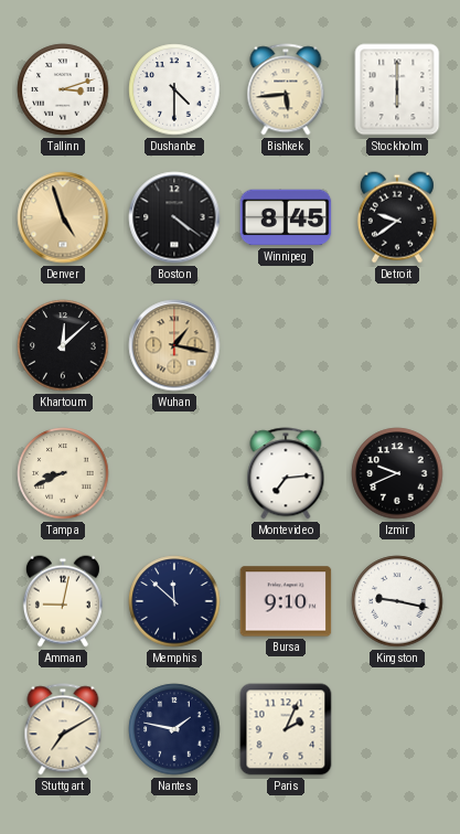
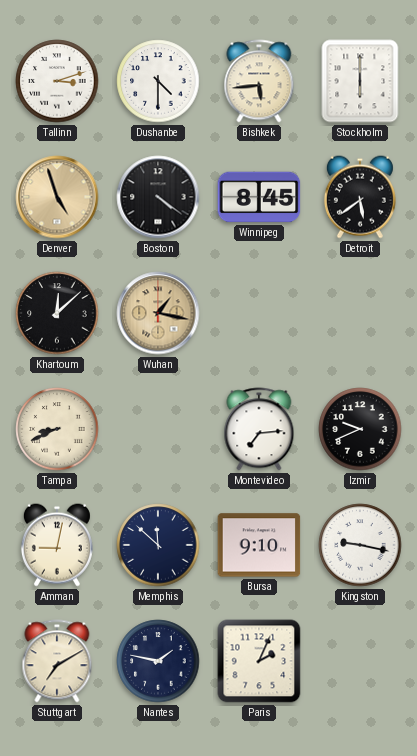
Detroit: 9:39 -> 5:39 (360, 197)
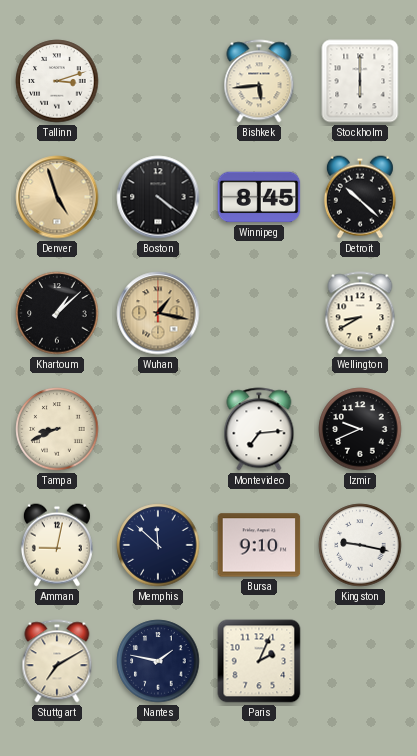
Dushanbe: 4:30 -> none (158, 81)
Detroit: 5:39 -> 10:22 (360, 197)
Khartoum: 12:08 -> 1:08 (57, 313)
Wellington: none -> 8:40 (360, 313)
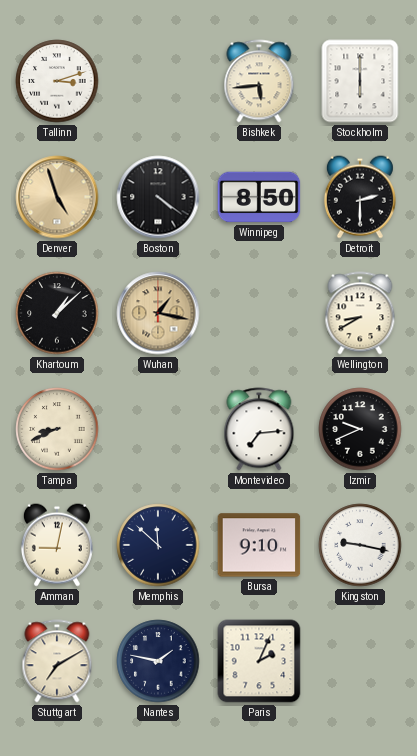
Winnipeg: 8:45 -> 8:50 (259, 197)
Detroit: 10:22 -> 2:30 (360, 197)
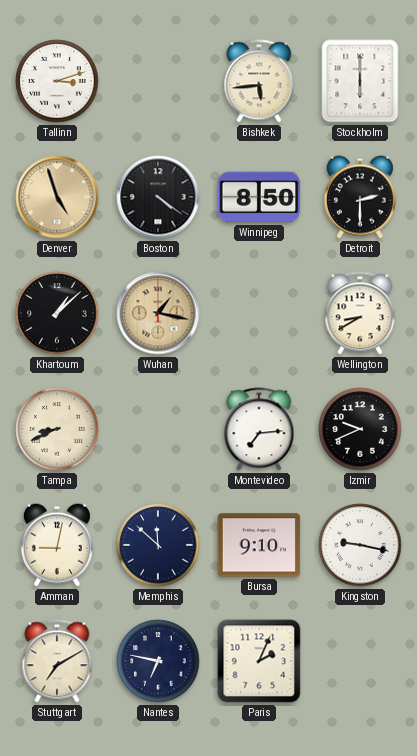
Nantes: 1:47 -> 6:47 (158, 661)
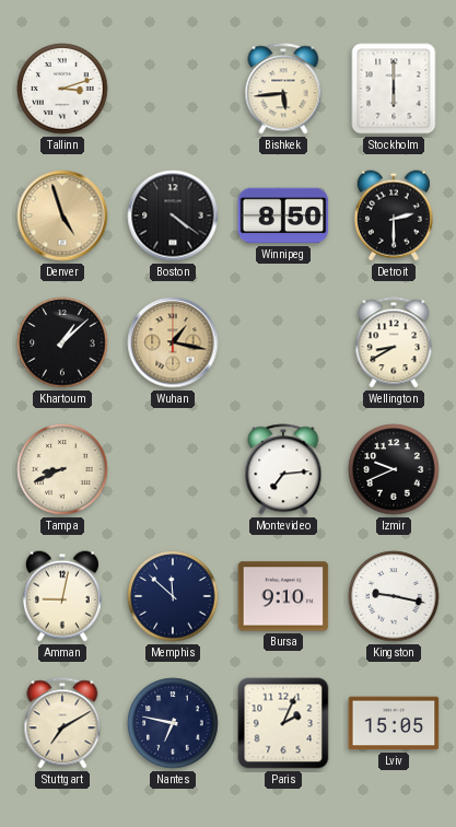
Lviv: none -> 15:05 (394, 723)
